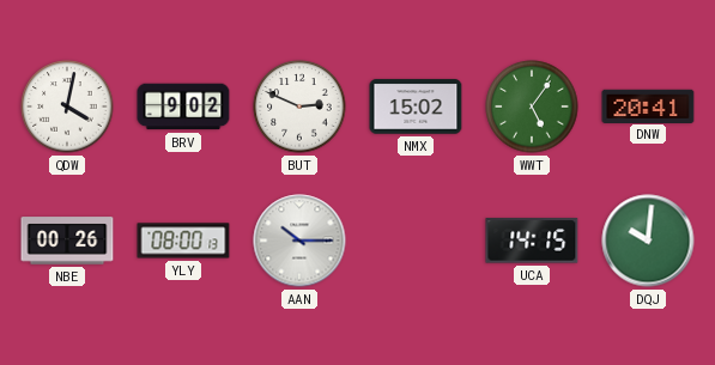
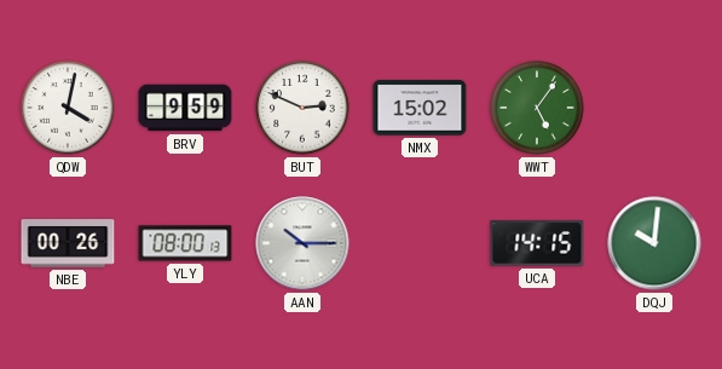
BRV: 9:02 -> 9:59 (185, 108)
DNW: 20:41 -> none (648, 105)
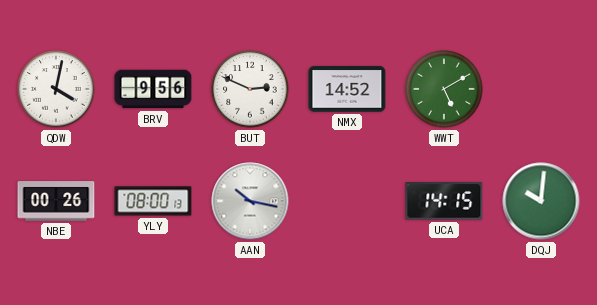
BRV: 9:59 -> 9:56 (153, 89)
NMX: 15:02 -> 14:52 (347, 89)
WWT: 5:06 -> 5:10 (444, 89)
AAN: 10:15 -> 10:17 (250, 201)
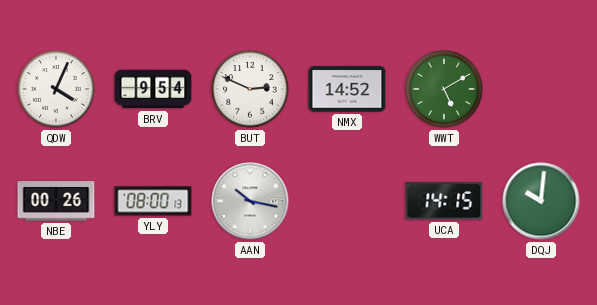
QDW: 4:02 -> 4:04 (56, 89)
BRV: 9:56 -> 9:54 (153, 89)
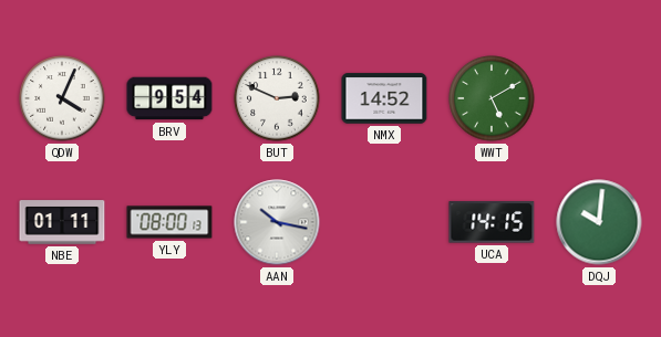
NBE: 00:26 -> 01:11 (62, 222)
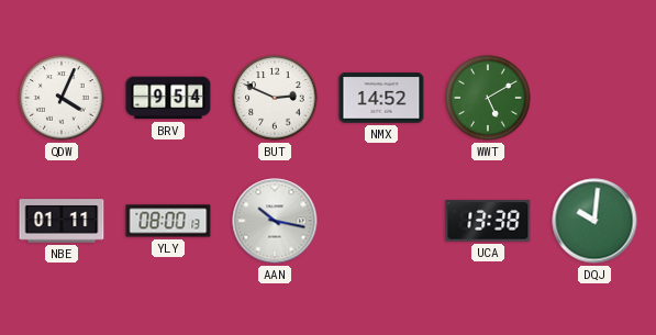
UCA: 14:15 -> 13:38 (488, 221)
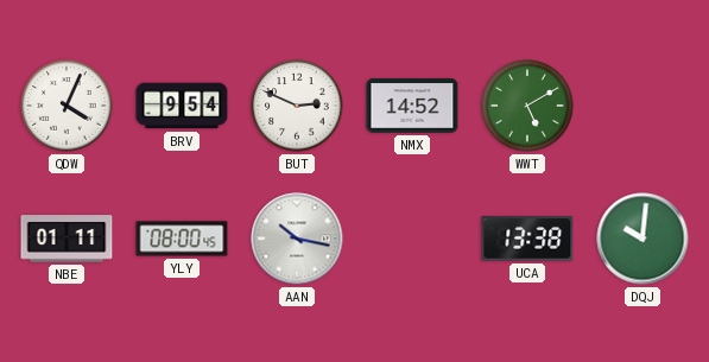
YLY: 08:00:13 -> 08:00:45 (182, 239)
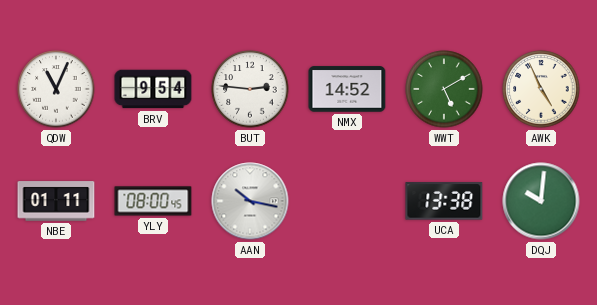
QDW: 4:04 -> 11:04 (56, 89)
BUT: 2:49 -> 2:46 (250, 89)
AWK: none -> 4:56 (541, 89)
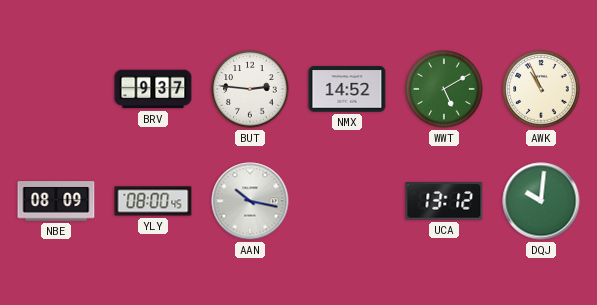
QDW: 11:04 -> none (56, 89)
BRV: 9:54 -> 9:37 (153, 89)
AWK: 4:56 -> 10:56 (541, 89)
NBE: 01:11 -> 08:09 (56, 201)
UCA: 13:38 -> 13:12 (444, 201)
